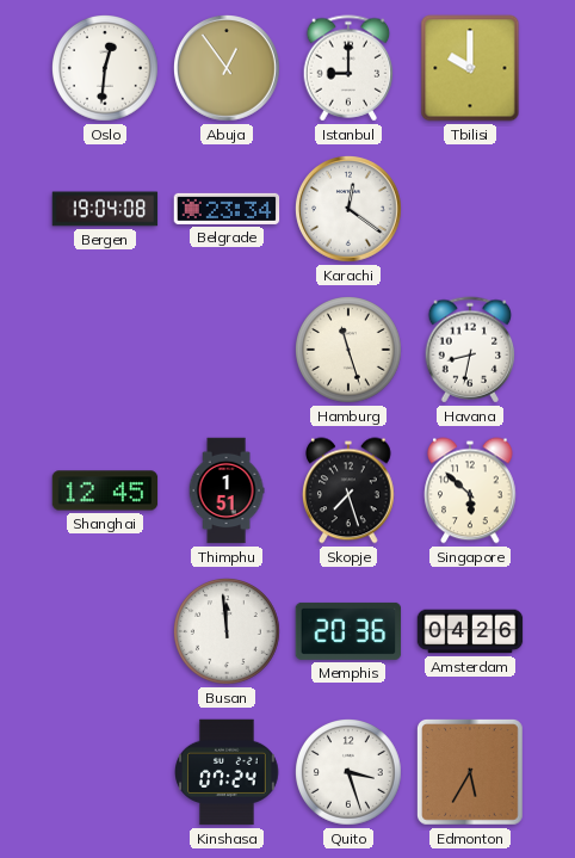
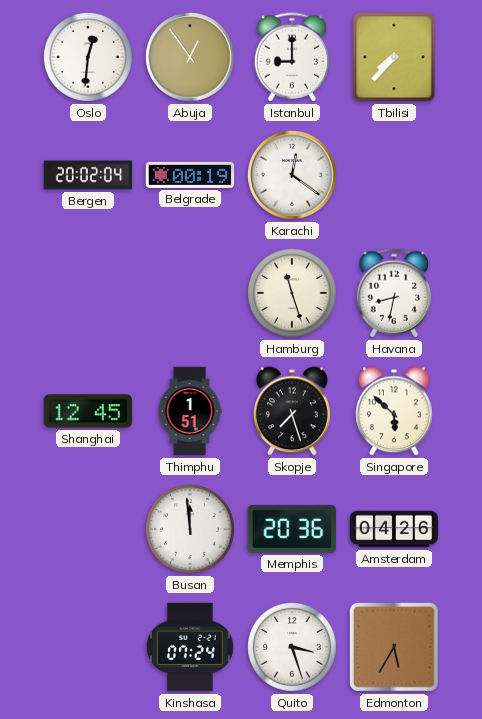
Tbilisi: 10:00 -> 7:37 (394, 57)
Bergen: 19:04 -> 20:02 (88, 175)
Belgrade: 23:34 -> 00:19 (190, 175)
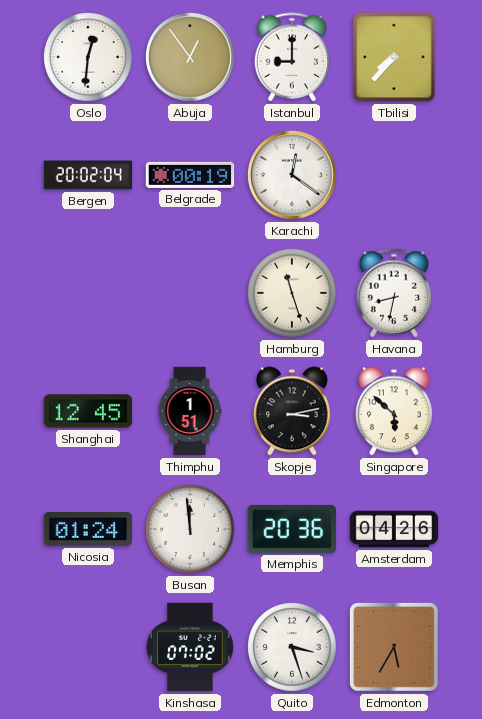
Skopje: 7:27 -> 3:13 (293, 411)
Nicosia: none -> 01:24 (88, 530)
Kinshasa: 07:24 -> 07:02 (191, 647)
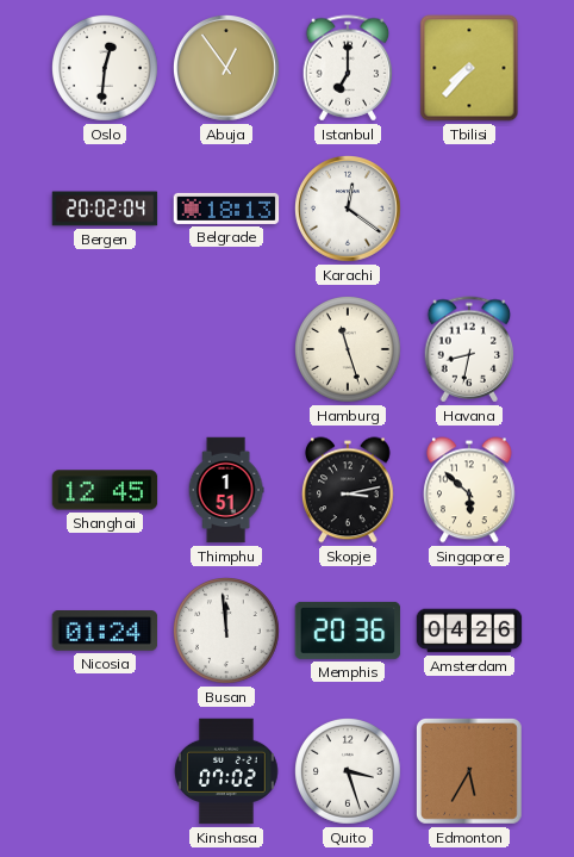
Istanbul: 9:00 -> 7:00 (348, 68)
Belgrade: 00:19 -> 18:13 (226, 209)
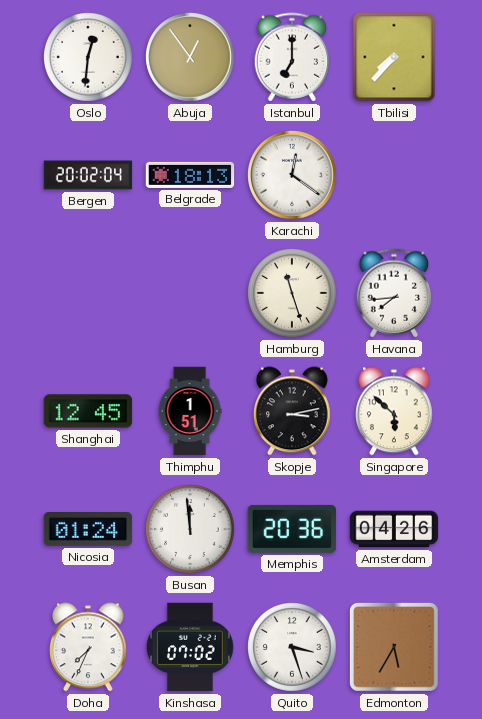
Havana: 8:32 -> 7:44 (394, 293)
Doha: none -> 7:34 (89, 647)
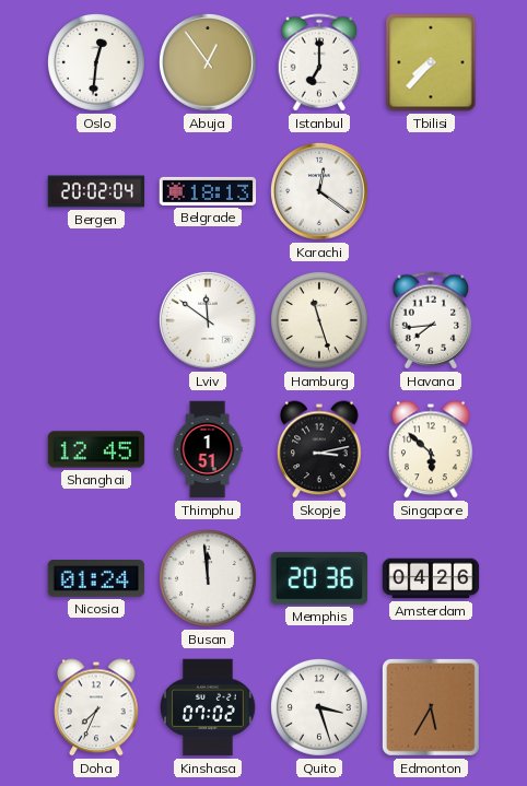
Lviv: none -> 11:51 (209, 321)
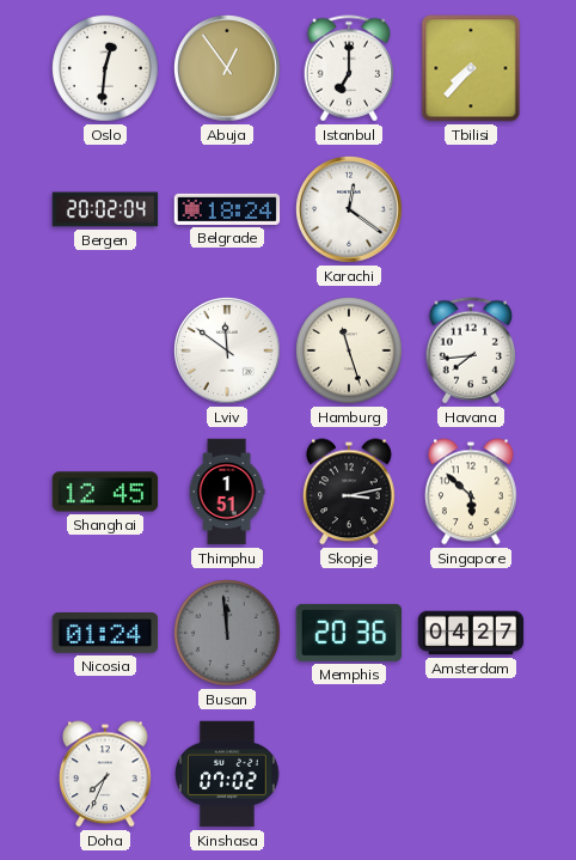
Belgrade: 18:13 -> 18:24 (227, 209)
Busan dial: white -> grey (228, 634)
Amsterdam: 04:26 -> 04:27 (471, 633)
Quito: 3:27 -> none (320, 708)
Edmonton: 5:35 -> none (431, 707)
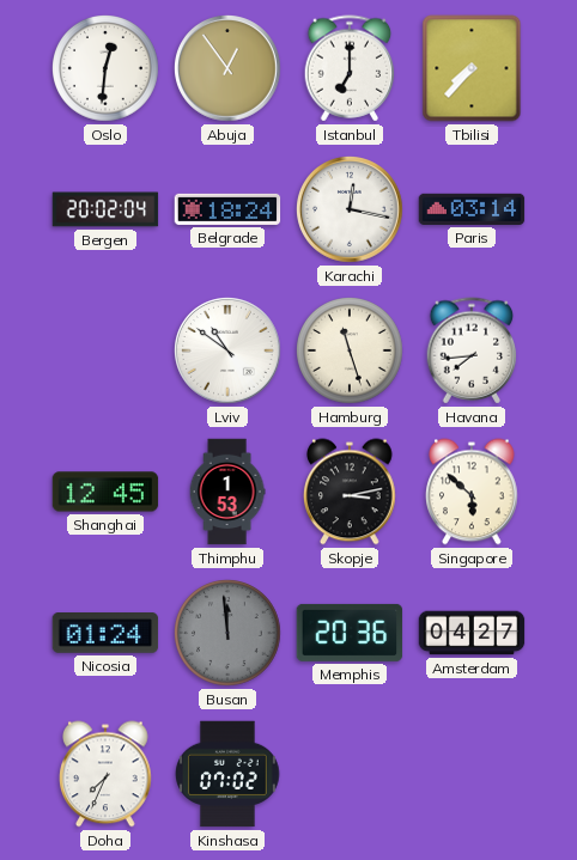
Karachi: 12:21 -> 12:17 (351, 211)
Paris: none -> 03:14 (472, 209)
Lviv: 11:51 -> 10:51 (229, 352)
Thimphu: 1:51 -> 1:53 (227, 492)
